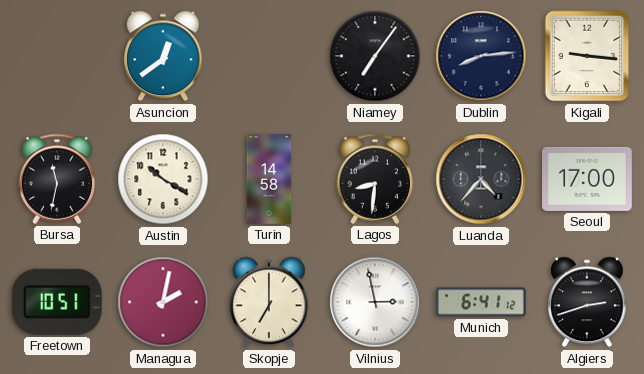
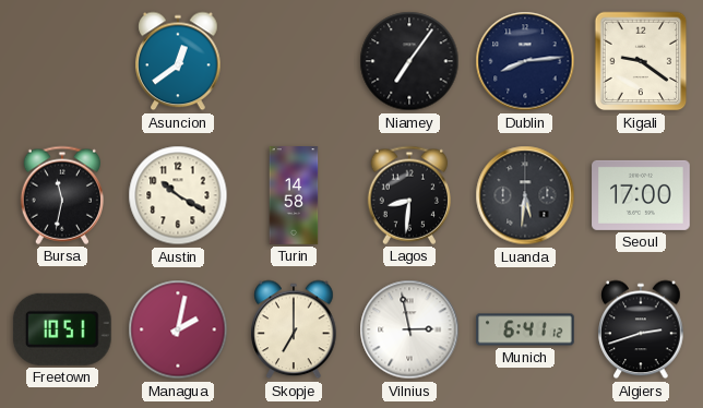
Kigali: 9:16 -> 9:21 (641, 61)
Luanda: 4:37 -> 5:31 (525, 195)
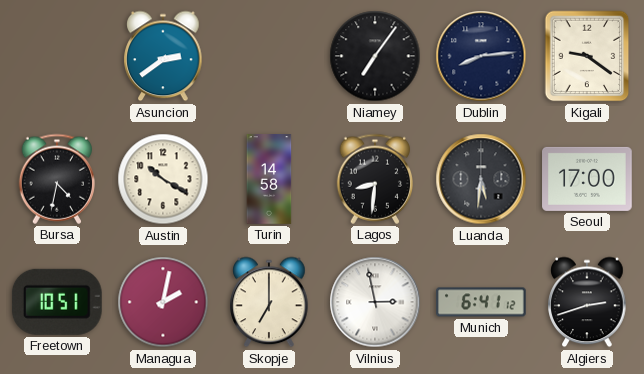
Asuncion: 12:39 -> 2:39 (163, 56)
Bursa: 11:32 -> 4:32 (56, 179)
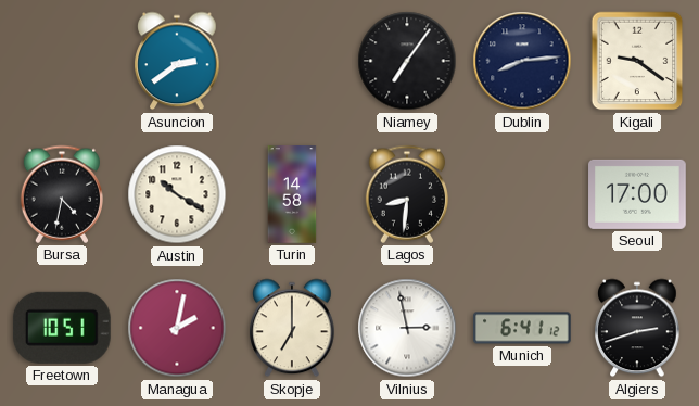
Luanda: 5:31 -> none (481, 179)
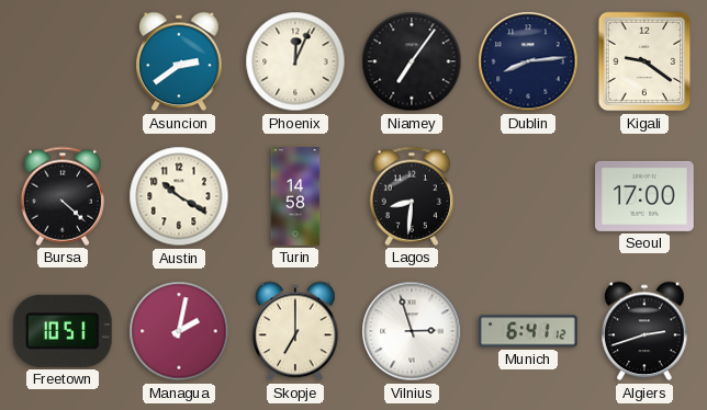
Phoenix: none -> 12:04 (295, 61)
Bursa: 4:32 -> 4:22 (61, 196)
Vilnius: 2:58 -> 2:57 (412, 331)
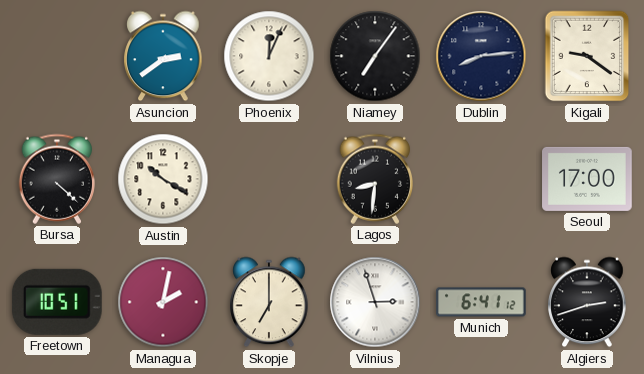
Turin: 14:58 -> none (295, 196)
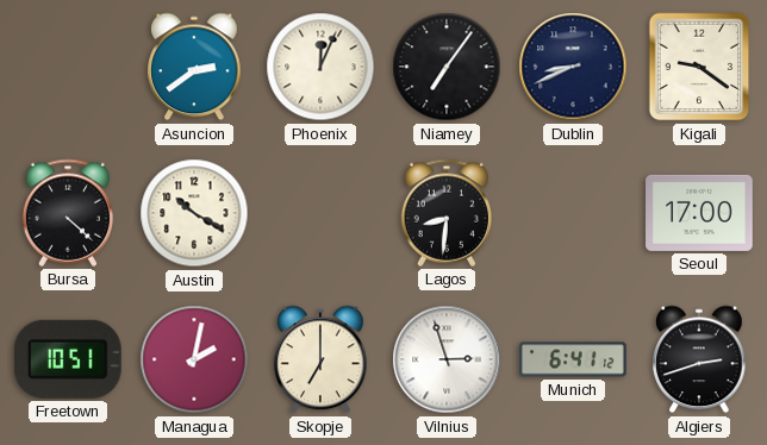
Dublin: 8:14 -> 8:41 (573, 67)
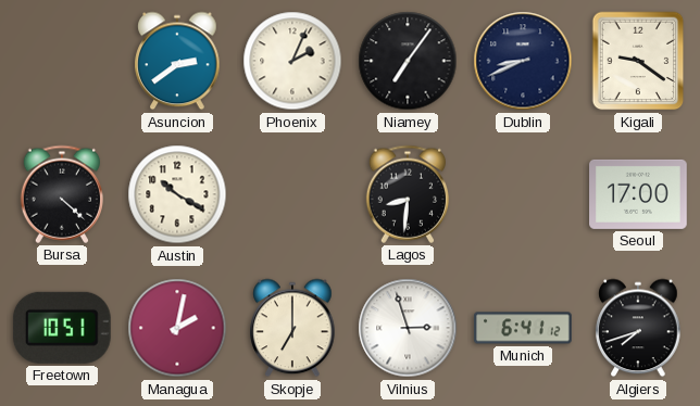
Phoenix: 12:04 -> 2:04 (292, 61)
Algiers: 2:42 -> 7:42 (638, 328)
